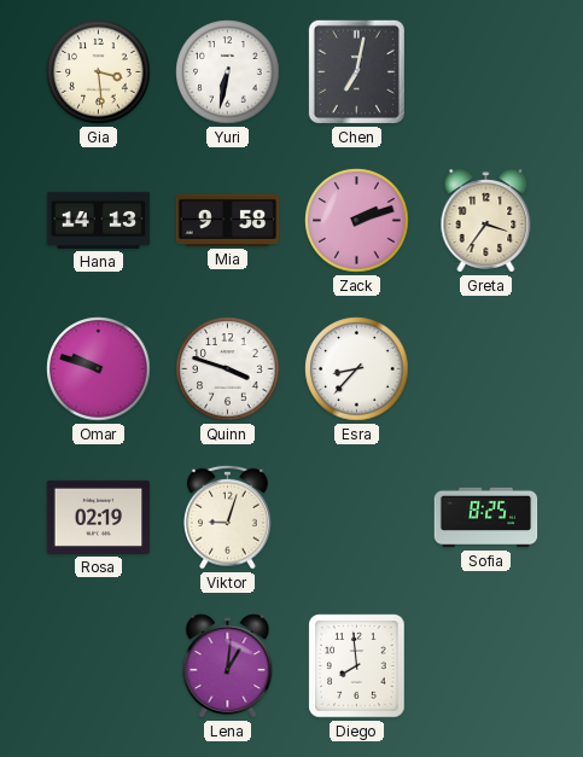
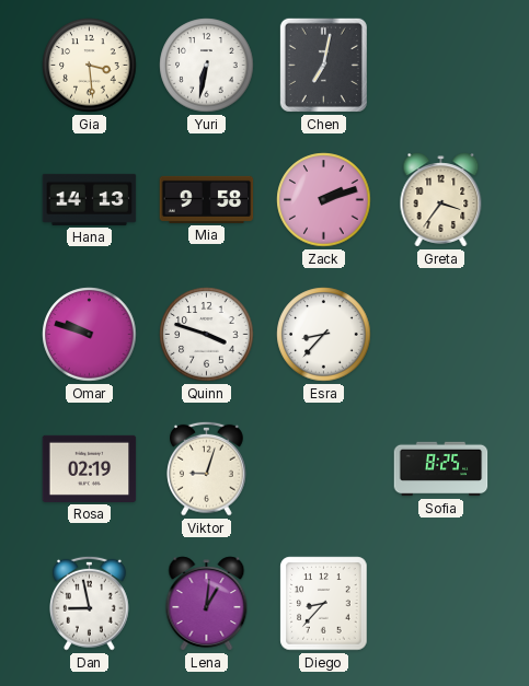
Dan: none -> 8:58 (90, 603)
Diego: 7:59 -> 8:37 (324, 604)
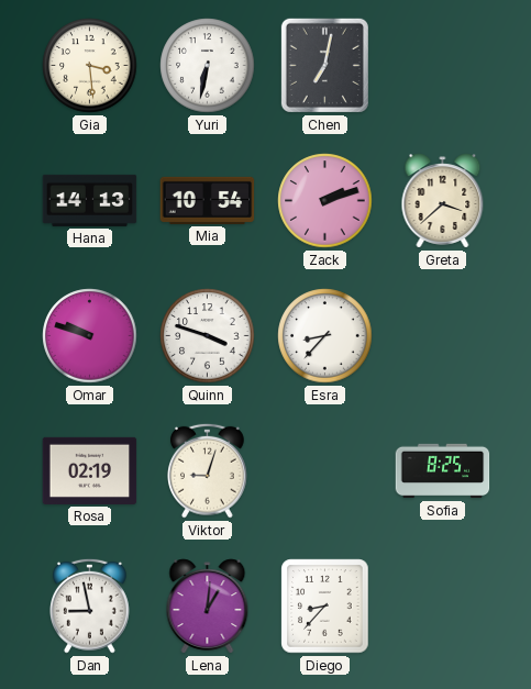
Mia: 9:58 -> 10:54 (208, 200)
Greta: 3:36 -> 3:38 (443, 201)
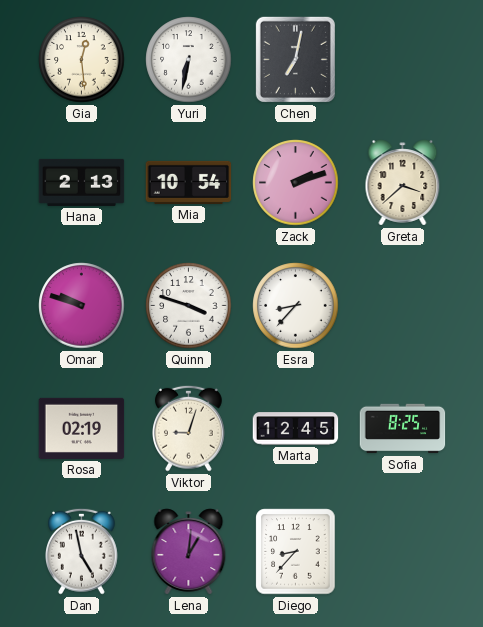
Gia: 3:29 -> 12:29 (82, 60)
Hana: 14:13 -> 2:13 (82, 182)
Marta: none -> 12:45 (296, 429)
Dan: 8:58 -> 4:58 (82, 551)
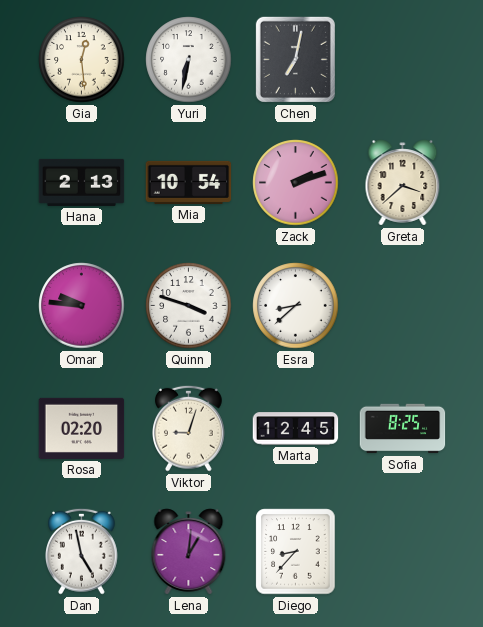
Omar: 9:48 -> 9:46 (82, 306)
Esra: 8:37 -> 8:38 (296, 306)
Rosa: 02:19 -> 02:20 (82, 428)
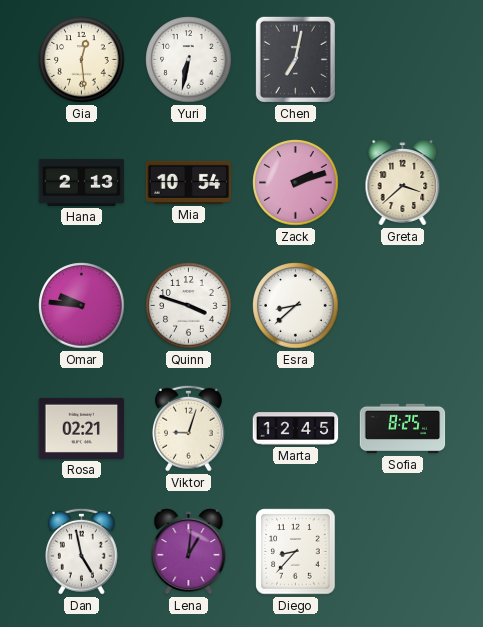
Rosa: 02:20 -> 02:21 (82, 428)
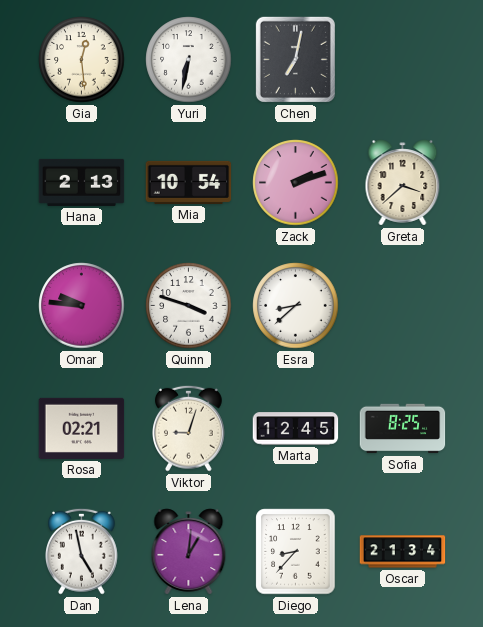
Oscar: none -> 21:34 (403, 552)
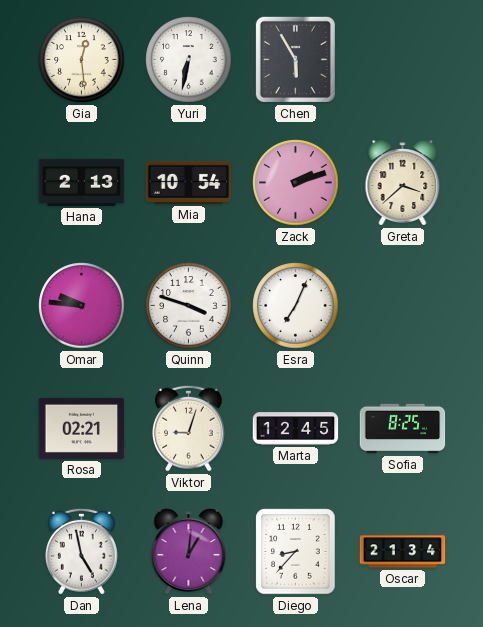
Chen: 7:02 -> 5:55 (295, 59)
Esra: 8:38 -> 7:04 (296, 306)
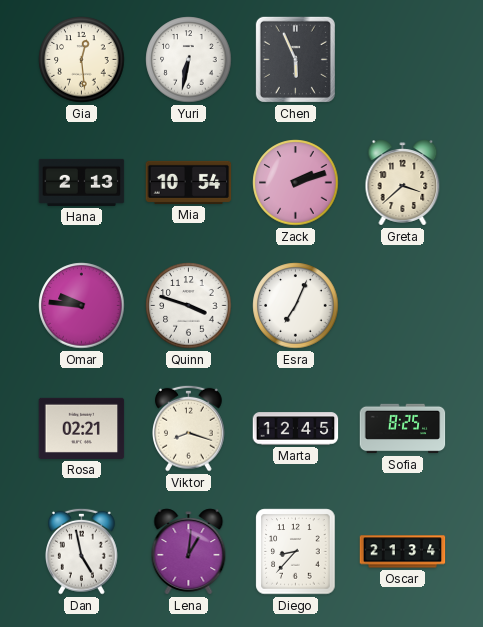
Chen: 5:55 -> 5:56 (295, 59)
Viktor: 9:03 -> 8:18 (189, 428)
